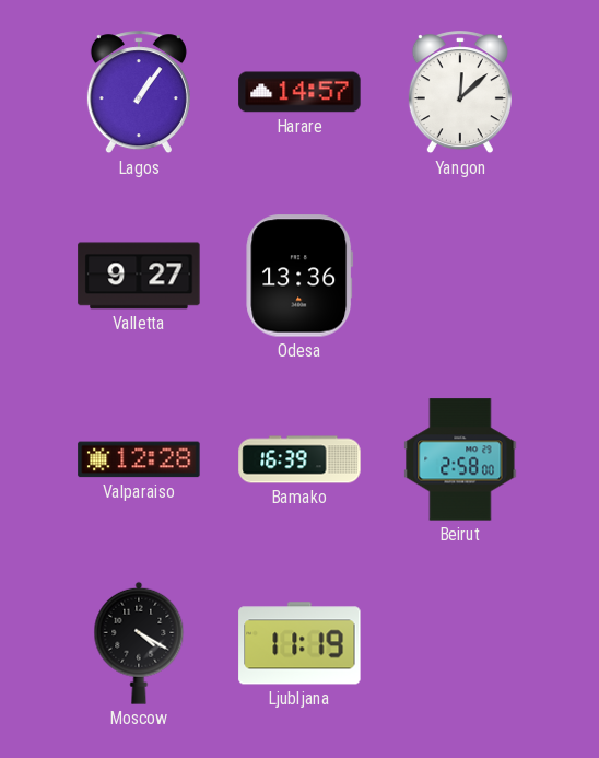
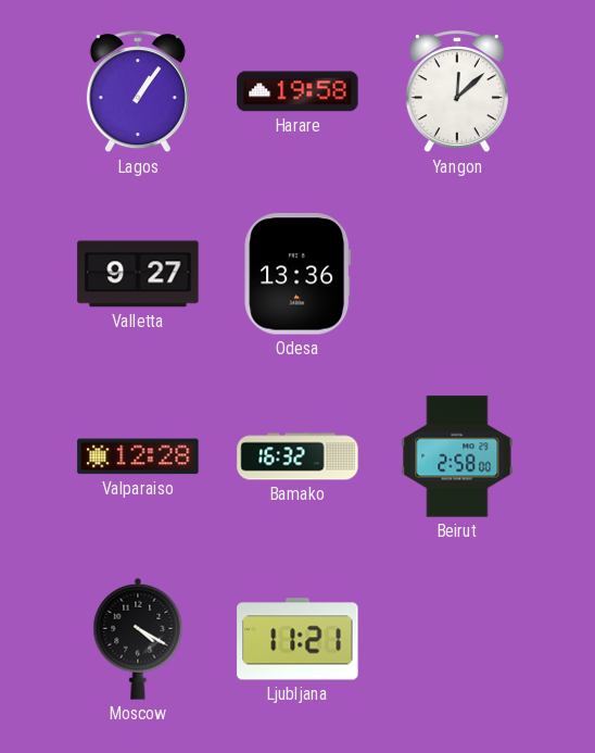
Harare: 14:57 -> 19:58 (297, 91)
Bamako: 16:39 -> 16:32 (297, 456)
Ljubljana: 11:19 -> 11:21 (297, 639)
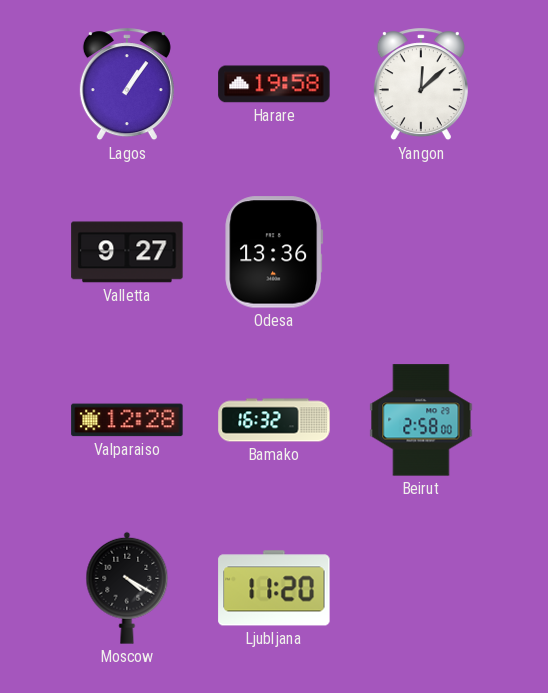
Ljubljana: 11:21 -> 11:20 (274, 588)
